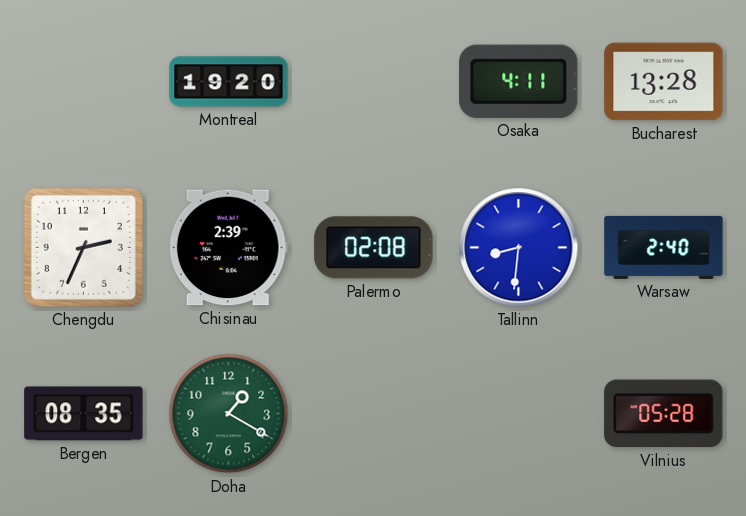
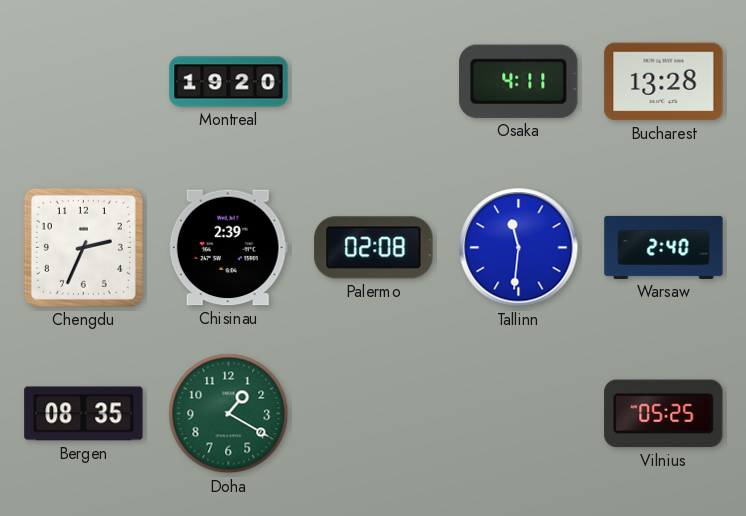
Tallinn: 8:31 -> 11:31 (519, 248)
Vilnius: 05:28 -> 05:25 (664, 414)
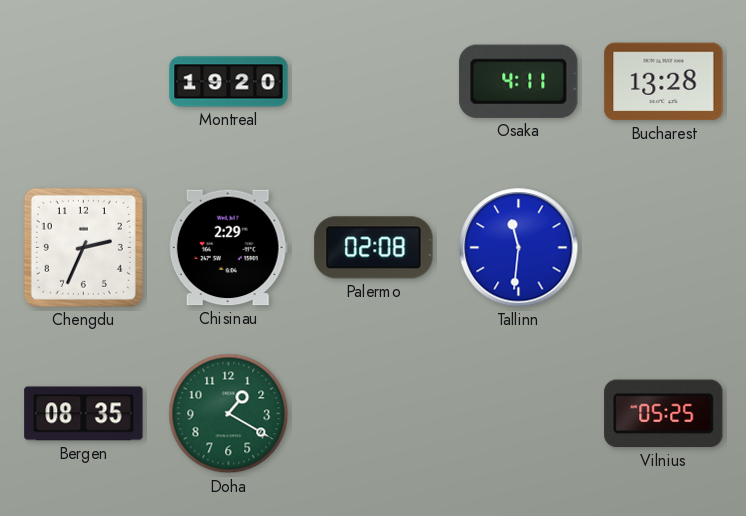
Chisinau: 2:39 -> 2:29 (228, 248)
Warsaw: 2:40 -> none (664, 247)
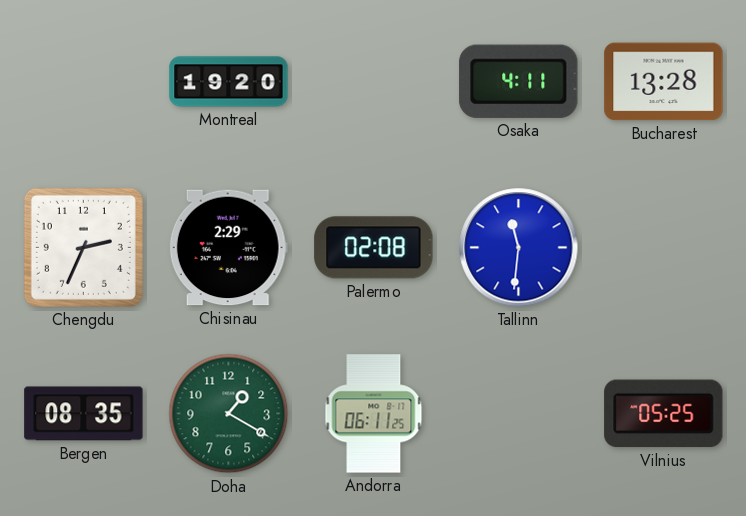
Andorra: none -> 06:11 (374, 414)
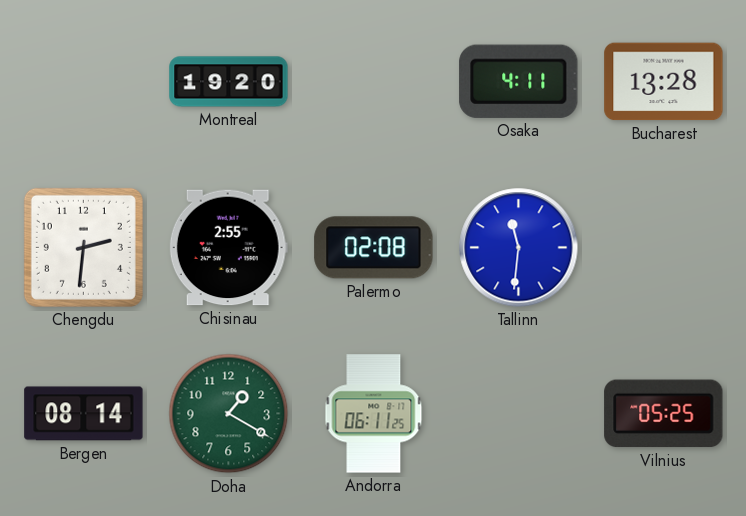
Chengdu: 2:34 -> 2:31 (83, 247)
Chisinau: 2:29 -> 2:55 (228, 248)
Bergen: 08:35 -> 08:14 (84, 414)
